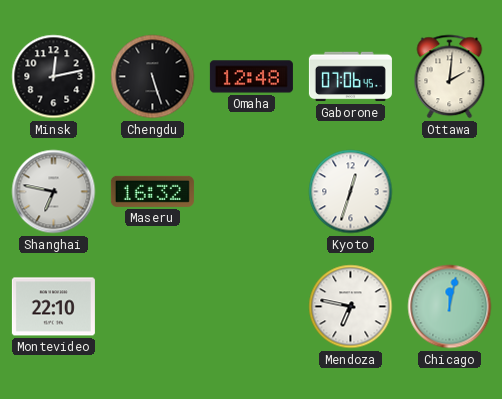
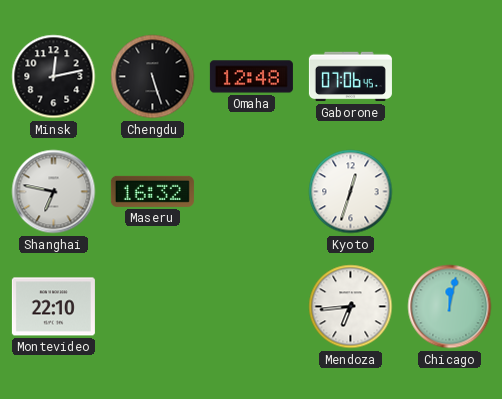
Ottawa: 2:01 -> none (450, 77)
Mendoza: 6:47 -> 6:44 (351, 307)
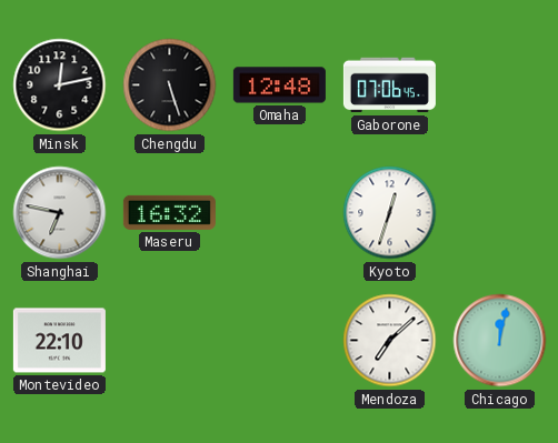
Mendoza: 6:44 -> 7:08 (390, 341)
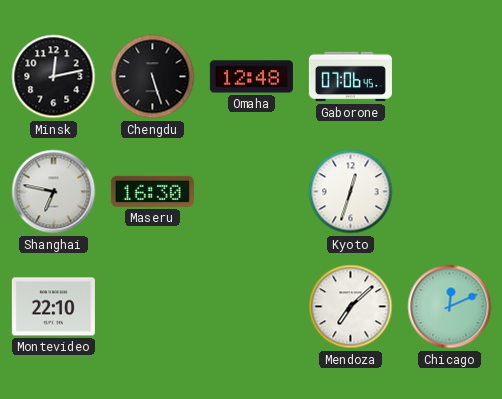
Maseru: 16:32 -> 16:30 (152, 191)
Chicago: 12:02 -> 12:11 (450, 307)
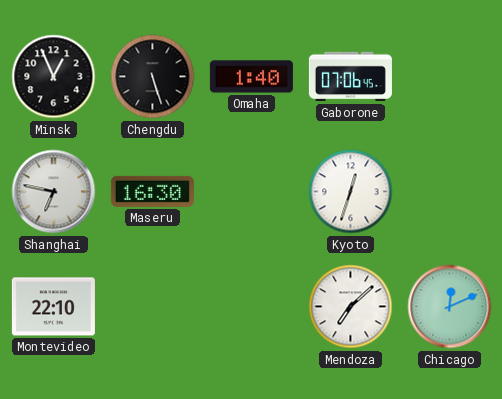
Minsk: 12:13 -> 12:56 (54, 77)
Omaha: 12:48 -> 1:40 (251, 77)
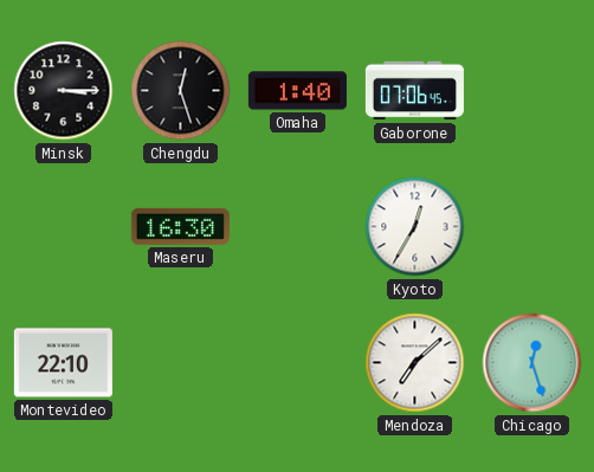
Minsk: 12:56 -> 3:15 (64, 91)
Chengdu: 5:27 -> 12:27 (181, 91)
Shanghai: 6:47 -> none (54, 192)
Kyoto: 12:33 -> 12:35 (415, 227)
Chicago: 12:11 -> 12:27 (532, 363)
